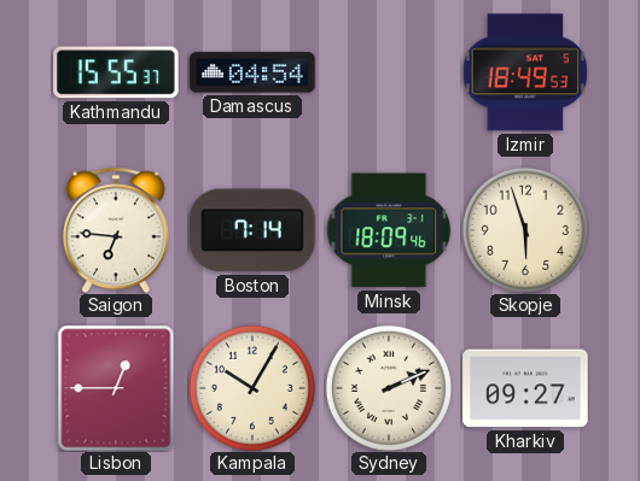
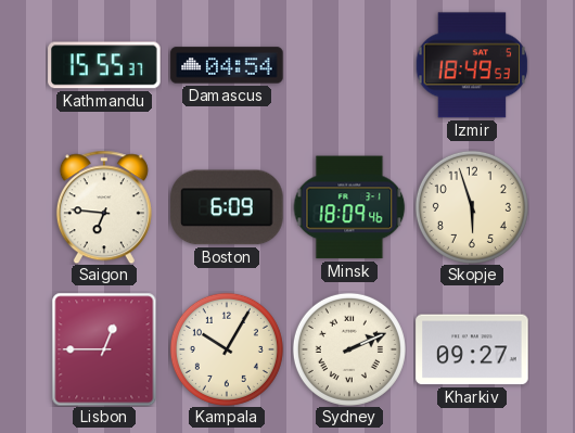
Boston: 7:14 -> 6:09 (227, 207)
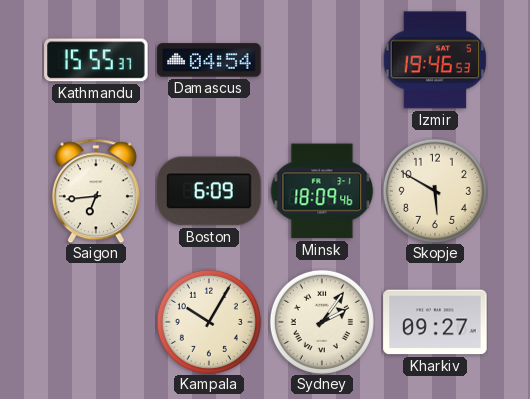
Izmir: 18:49 -> 19:46 (435, 60)
Saigon: 6:46 -> 6:44 (96, 191)
Skopje: 5:57 -> 5:50 (435, 191)
Lisbon: 12:45 -> none (104, 349)
Sydney: 2:11 -> 2:06 (322, 322)
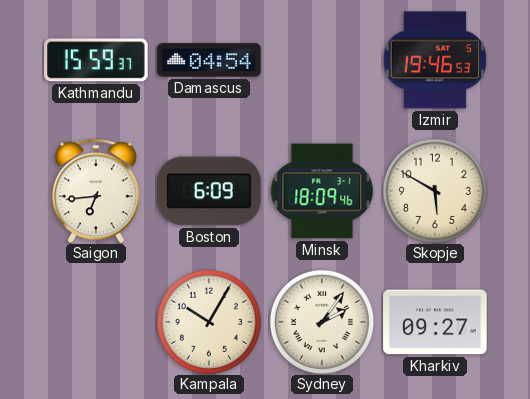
Kathmandu: 15:55 -> 15:59 (96, 60)
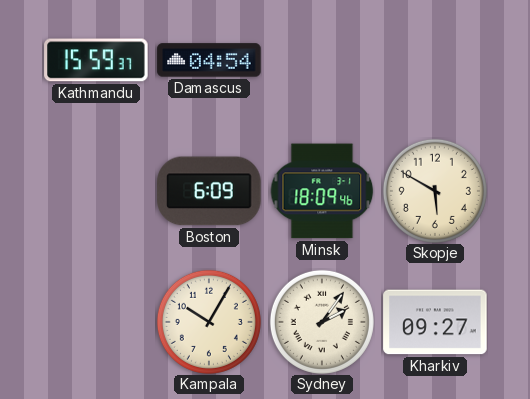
Izmir: 19:46 -> none (435, 60)
Saigon: 6:44 -> none (96, 191)
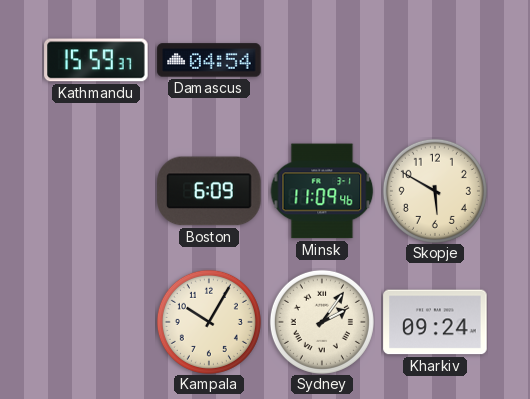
Minsk: 18:09 -> 11:09 (322, 191)
Kharkiv: 09:27 -> 09:24 (435, 322)
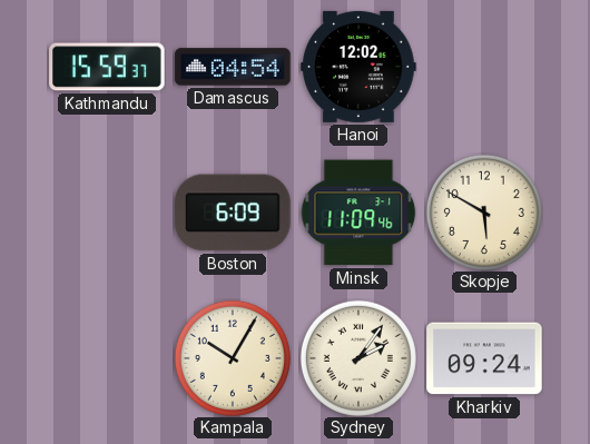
Hanoi: none -> 12:02 (358, 67)
